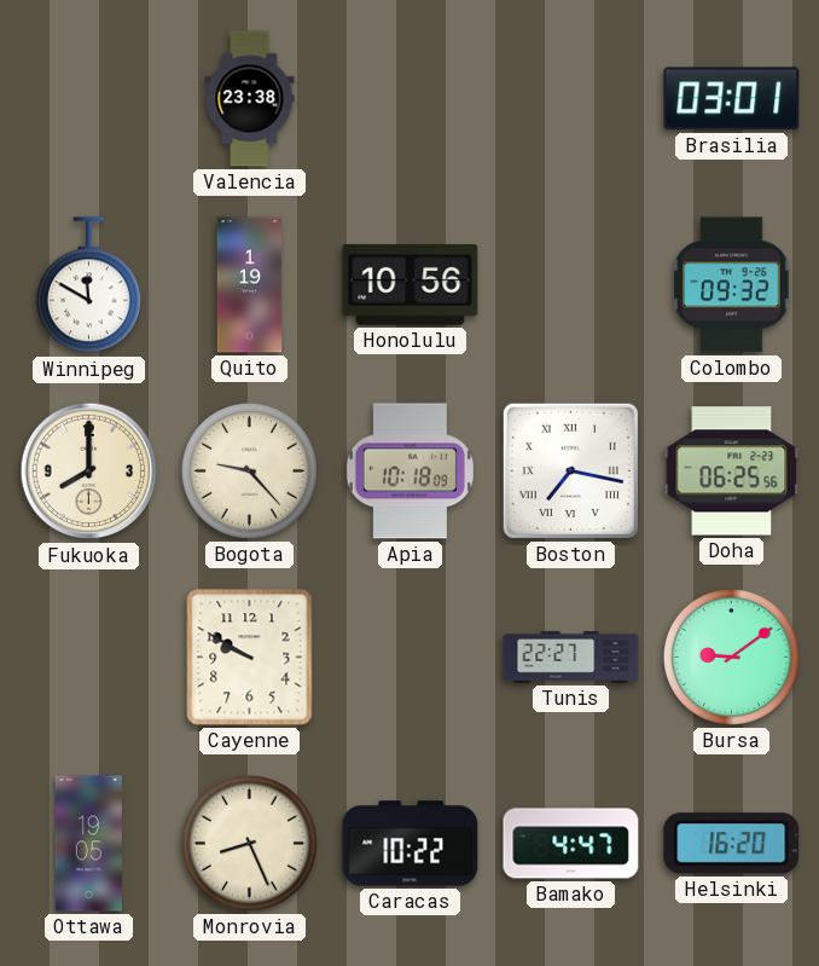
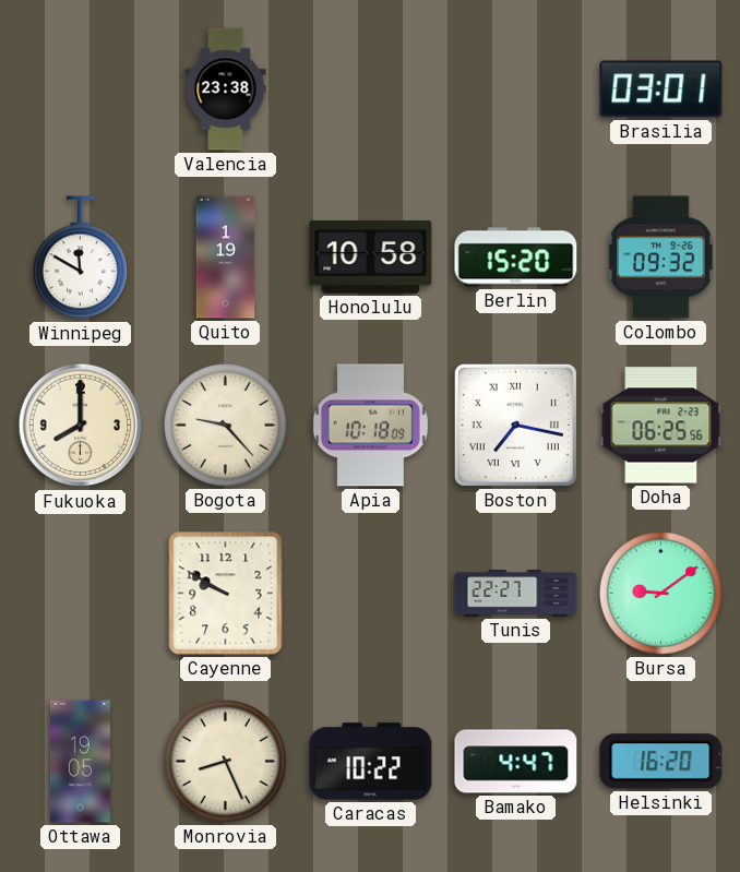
Honolulu: 10:56 -> 10:58 (371, 258)
Berlin: none -> 15:20 (516, 258)
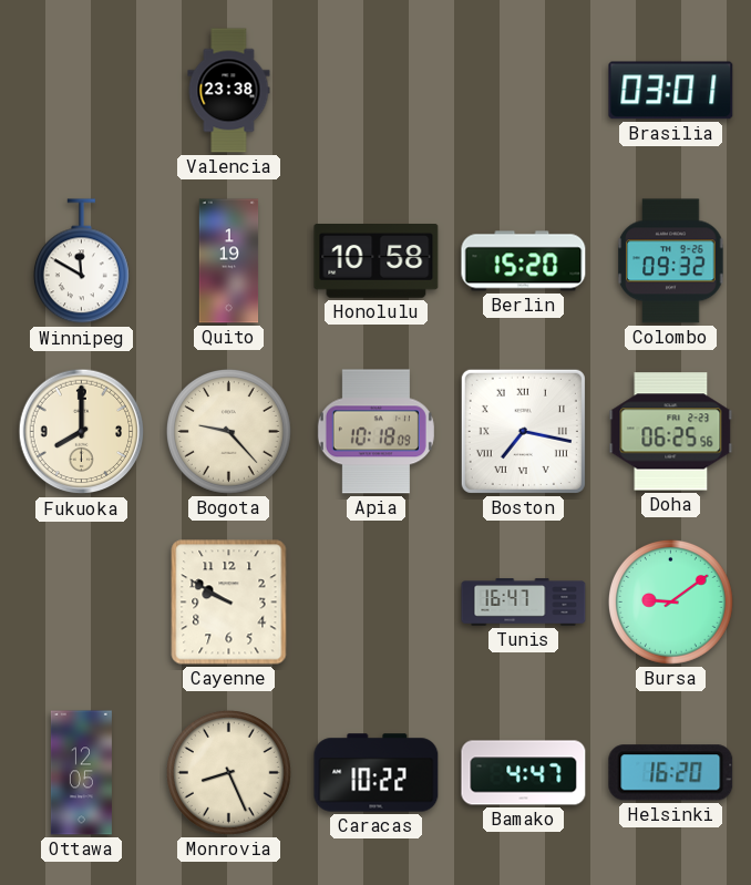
Tunis: 22:27 -> 16:47 (524, 603)
Ottawa: 19:05 -> 12:05 (81, 773)
